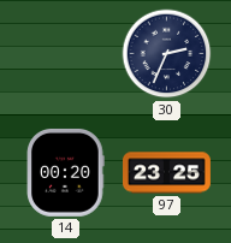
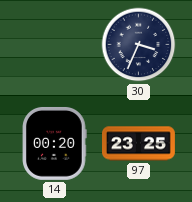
30: 2:34 -> 3:34 (139, 45)
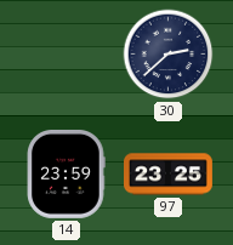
30: 3:34 -> 2:38 (169, 55)
14: 00:20 -> 23:59 (66, 173)
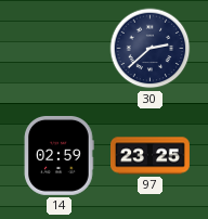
14: 23:59 -> 02:59 (58, 155)
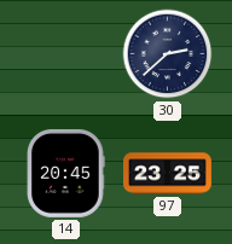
14: 02:59 -> 20:45 (65, 173)
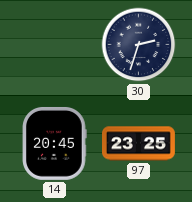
30: 2:38 -> 2:33 (139, 45)
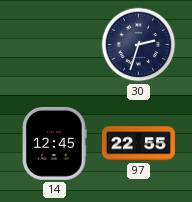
14: 20:45 -> 12:45 (54, 143)
97: 23:25 -> 22:55 (139, 144)
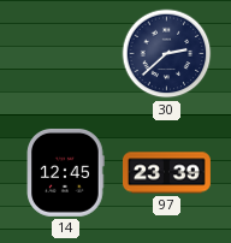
30: 2:33 -> 2:38 (167, 54)
97: 22:55 -> 23:39 (167, 173)
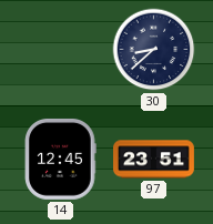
30: 2:38 -> 8:38 (154, 50)
97: 23:39 -> 23:51 (154, 160)
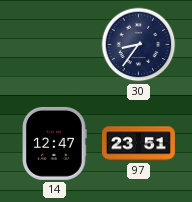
30: 8:38 -> 8:36 (139, 45)
14: 12:45 -> 12:47 (54, 143)
